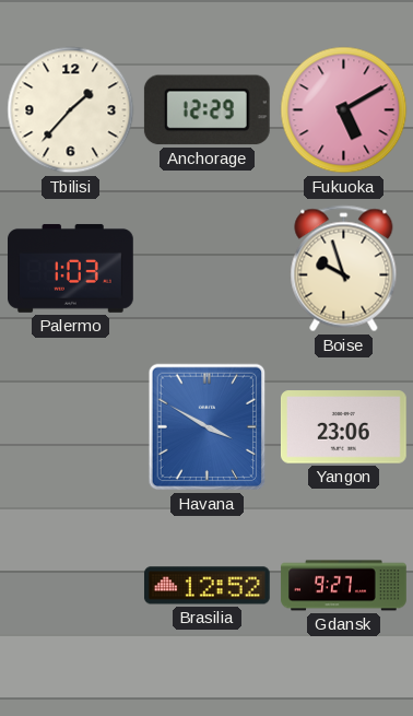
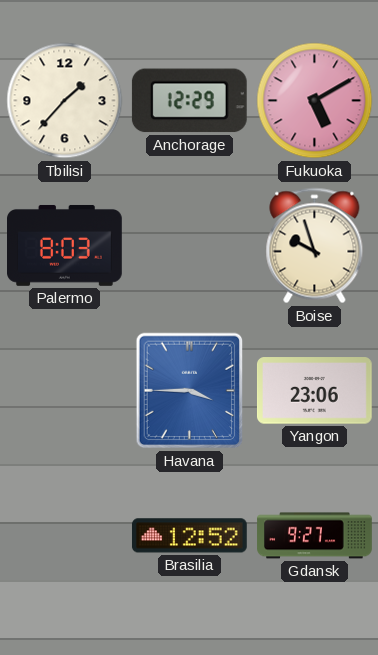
Palermo: 1:03 -> 8:03 (65, 246)
Havana: 3:50 -> 3:45 (190, 391)
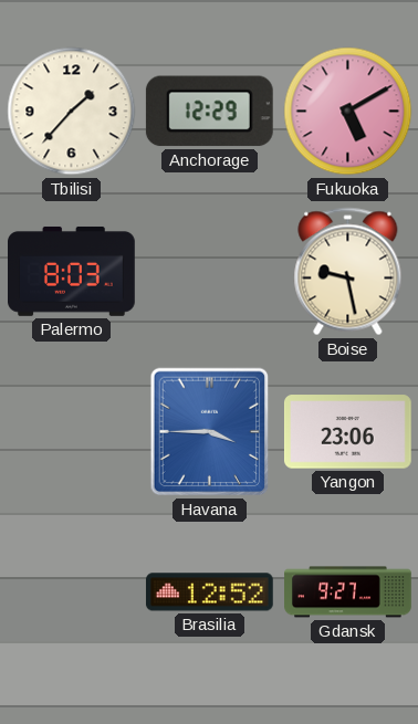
Boise: 9:57 -> 9:28 (348, 272)
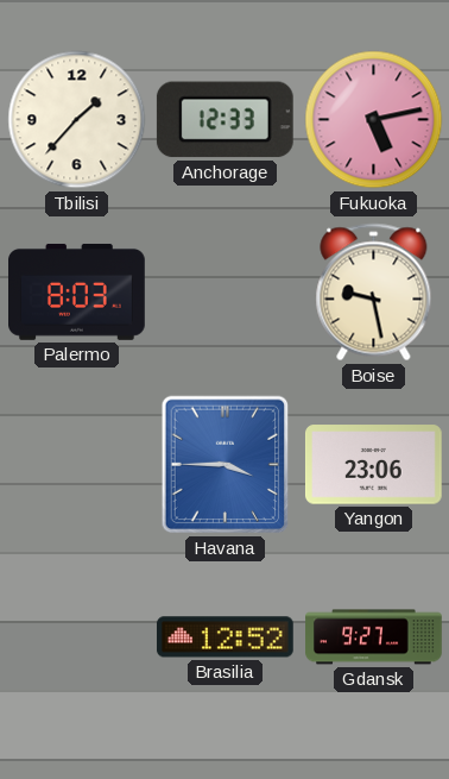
Anchorage: 12:29 -> 12:33 (224, 120)
Fukuoka: 5:10 -> 5:13 (374, 120)
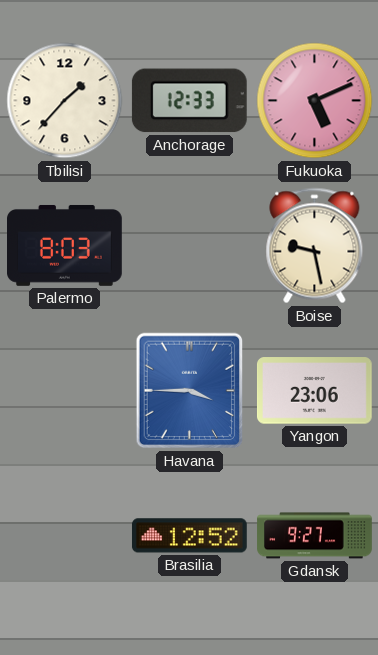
Fukuoka: 5:13 -> 5:11 (315, 101)
